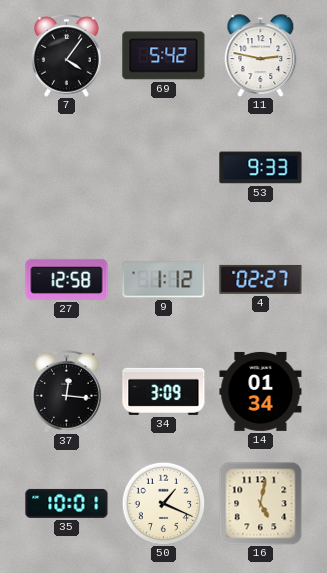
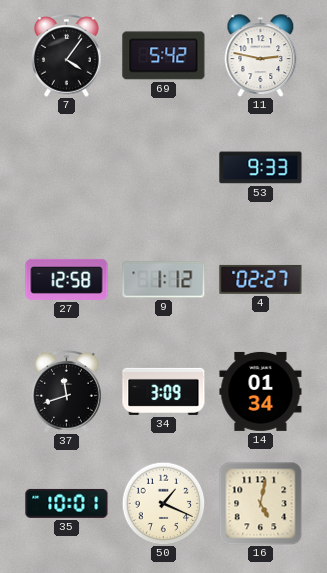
37: 12:16 -> 11:42 (67, 391)
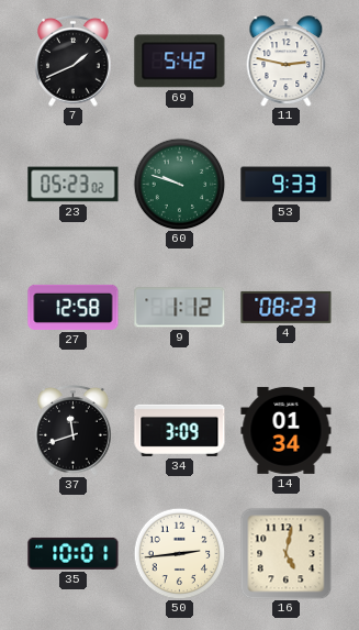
7: 4:06 -> 1:41 (74, 60)
23: none -> 05:23 (74, 185)
60: none -> 9:48 (179, 184)
4: 02:27 -> 08:23 (287, 307)
50: 1:19 -> 2:44 (179, 553)
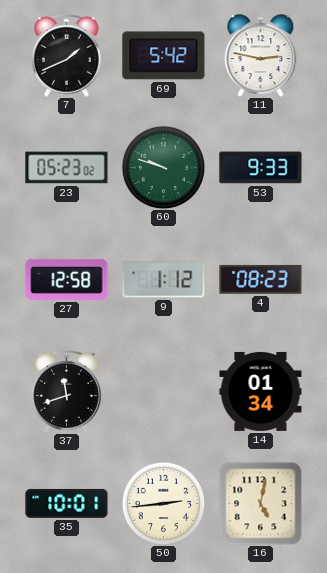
34: 3:09 -> none (180, 430)
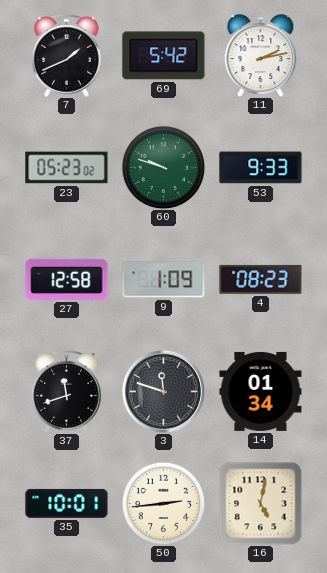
11: 2:47 -> 2:13 (261, 56)
9: 1:12 -> 1:09 (164, 280)
3: none -> 11:48 (163, 391)
